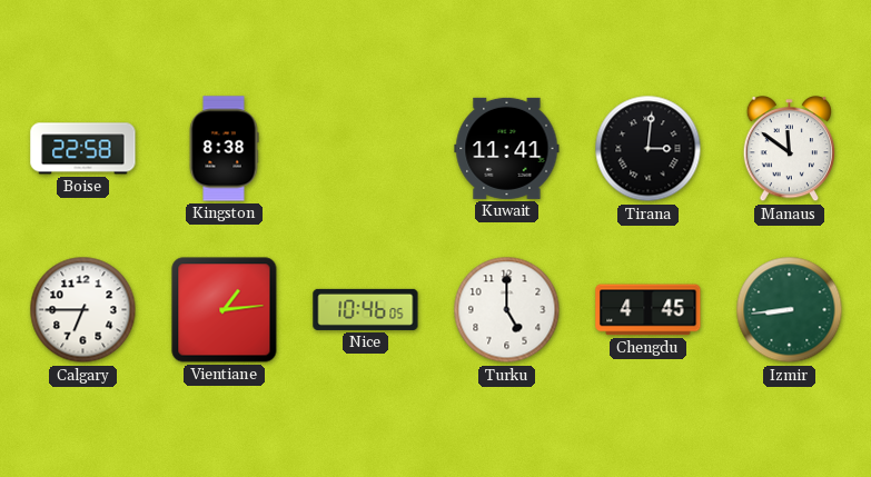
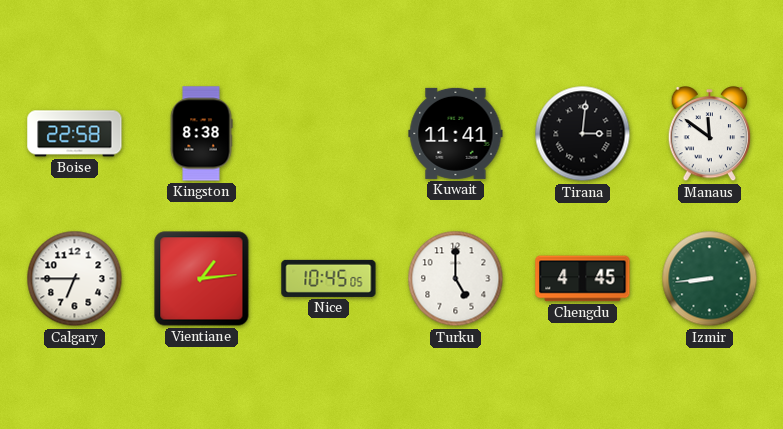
Nice: 10:46 -> 10:45 (329, 278)
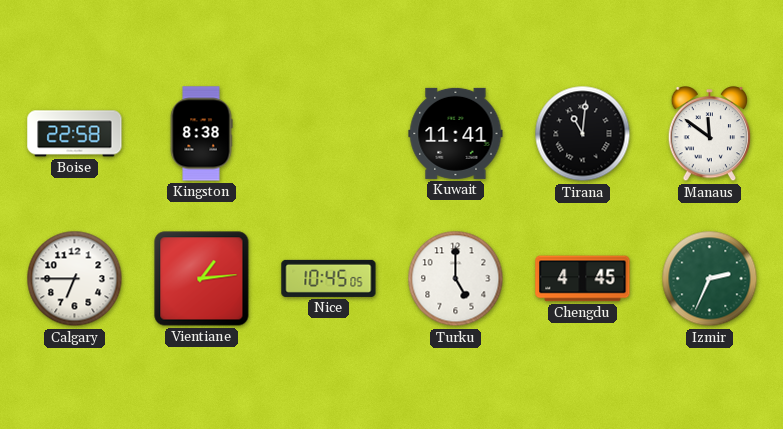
Tirana: 3:01 -> 11:01 (583, 134)
Izmir: 8:44 -> 2:34 (710, 279)
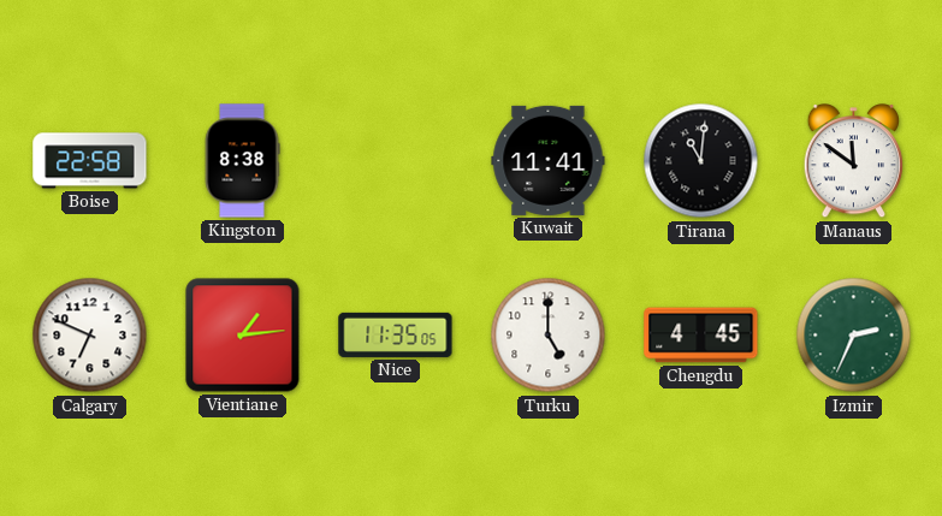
Calgary: 6:45 -> 6:49 (90, 336)
Nice: 10:45 -> 11:35 (396, 334)
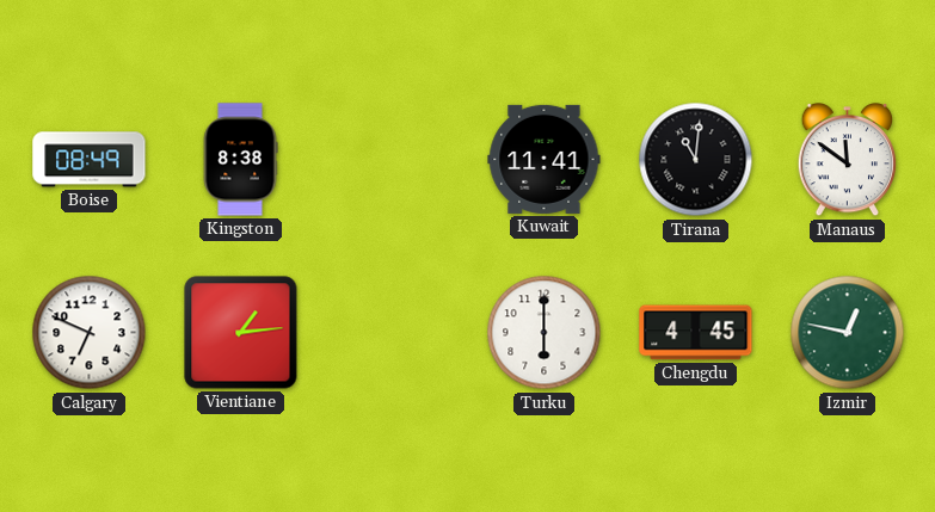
Boise: 22:58 -> 08:49 (90, 160)
Nice: 11:35 -> none (396, 334)
Turku: 5:00 -> 6:00 (545, 333)
Izmir: 2:34 -> 12:47 (848, 333)
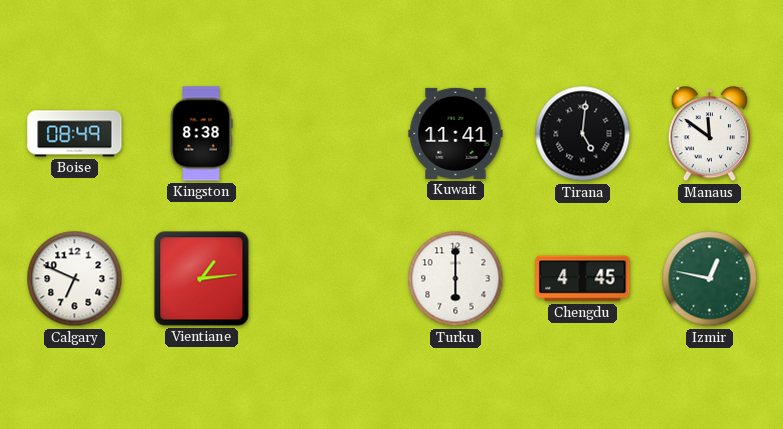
Tirana: 11:01 -> 5:01 (583, 134)
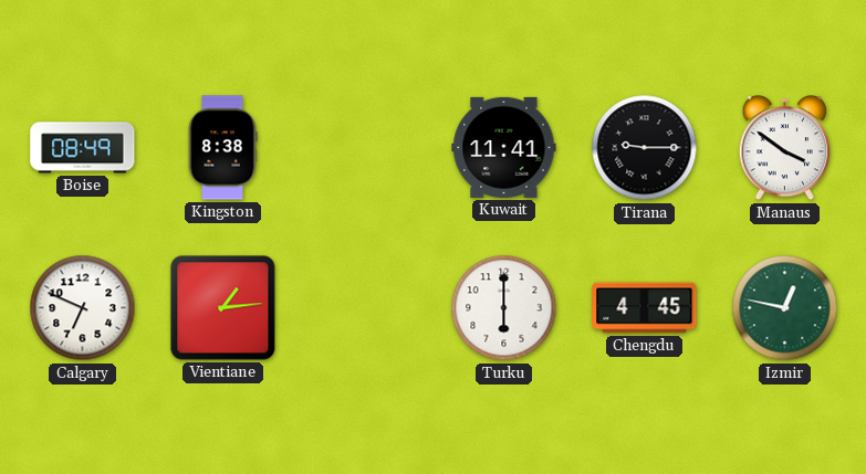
Tirana: 5:01 -> 9:15 (645, 148)
Manaus: 11:51 -> 3:51 (785, 149)
